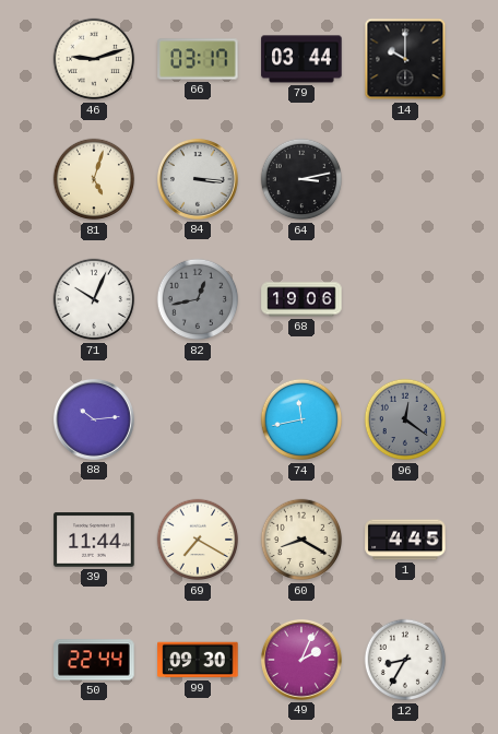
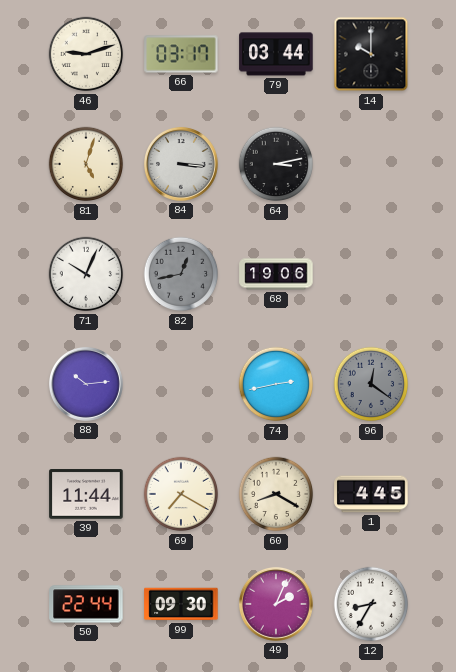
74: 11:43 -> 2:43 (276, 384)
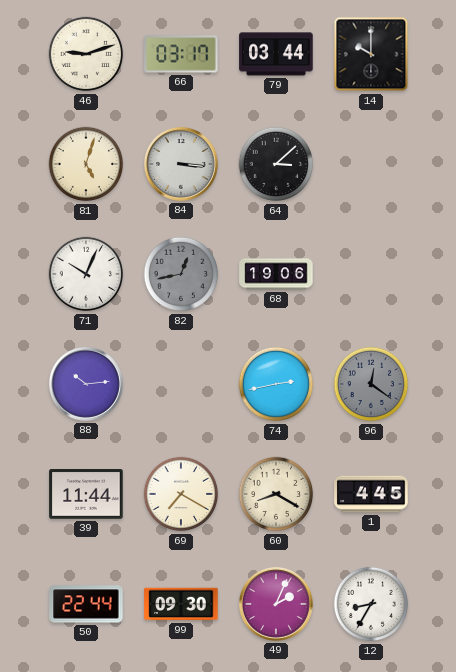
64: 3:13 -> 3:08 (276, 164)
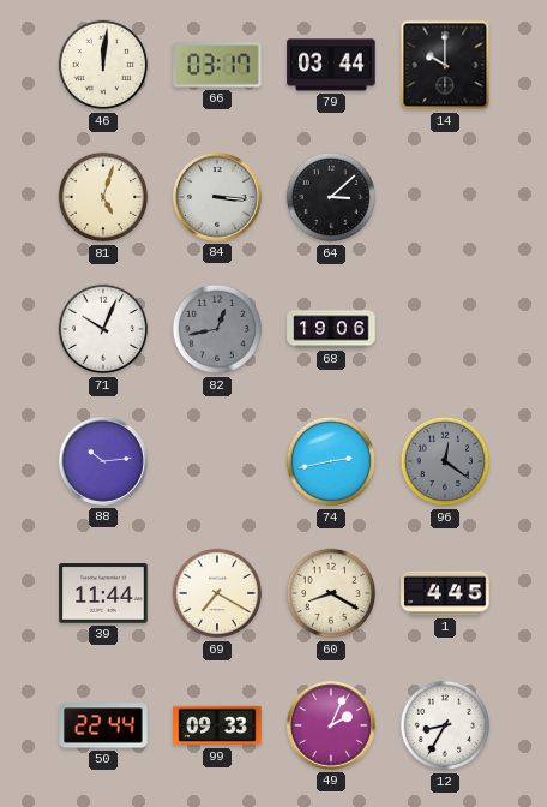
46: 9:12 -> 12:01 (103, 65)
99: 09:30 -> 09:33 (217, 725)
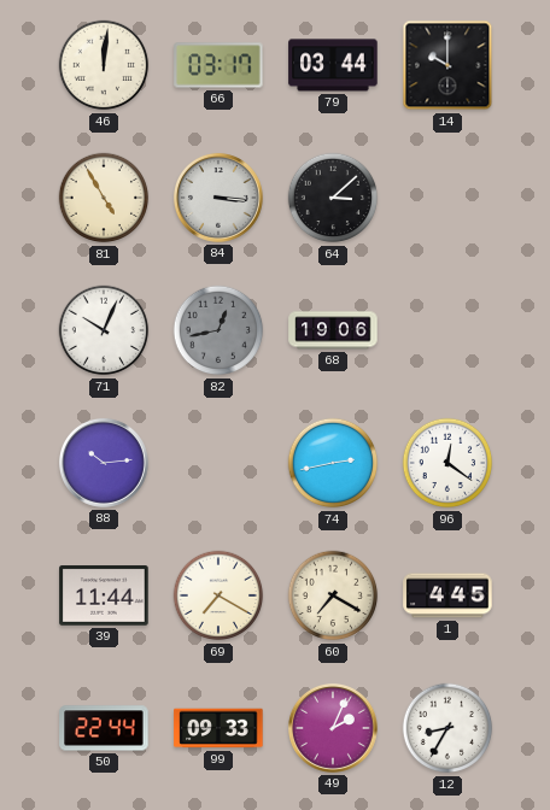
81: 5:03 -> 4:55 (104, 198)
96 dial: grey -> white (447, 463)
60: 8:20 -> 7:20 (333, 595)
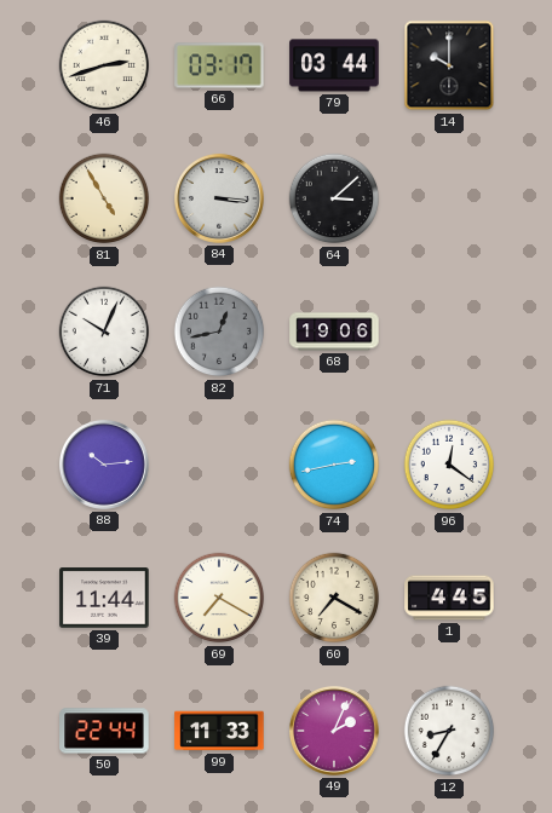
46: 12:01 -> 2:42 (104, 65)
99: 09:33 -> 11:33 (219, 731)
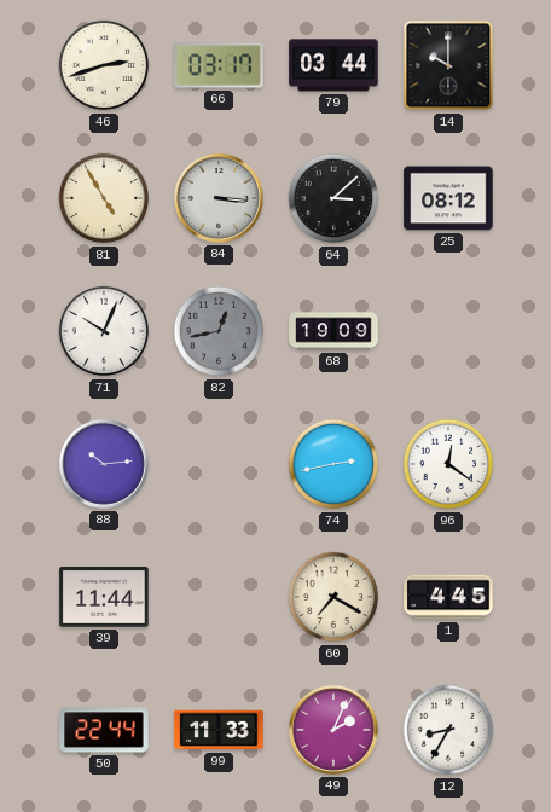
25: none -> 08:12 (448, 198)
68: 19:06 -> 19:09 (333, 331)
69: 7:20 -> none (219, 598)
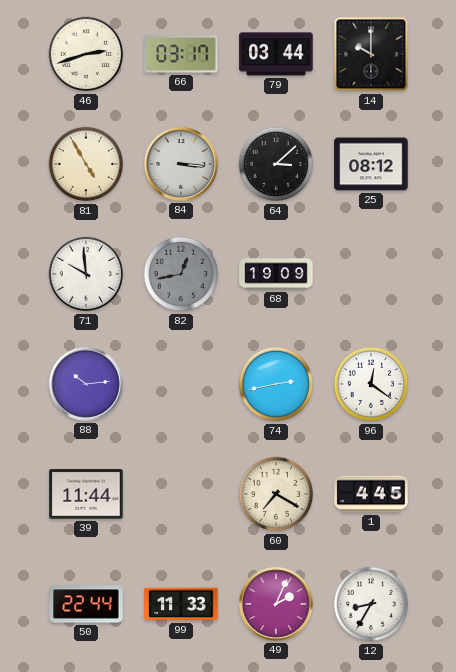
71: 10:04 -> 9:59 (86, 274)
